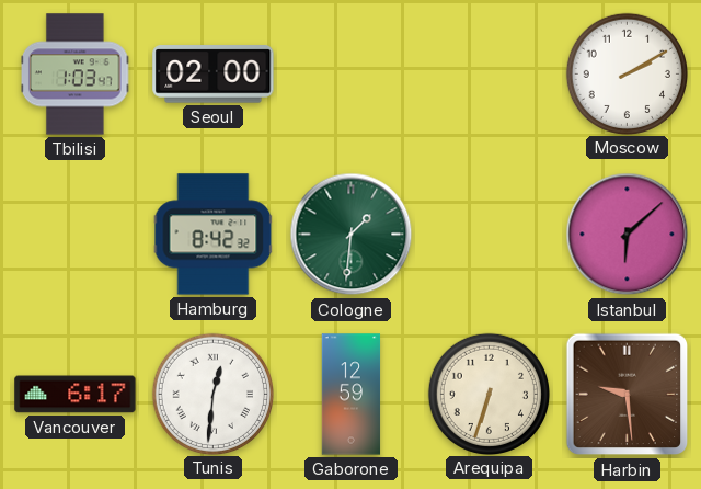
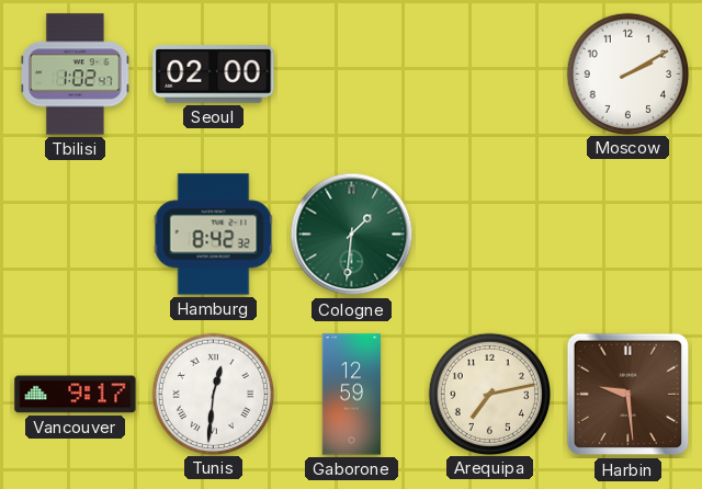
Tbilisi: 1:03 -> 1:02 (76, 75)
Istanbul: 6:08 -> none (628, 235)
Vancouver: 6:17 -> 9:17 (76, 395)
Arequipa: 6:33 -> 7:13 (489, 394)
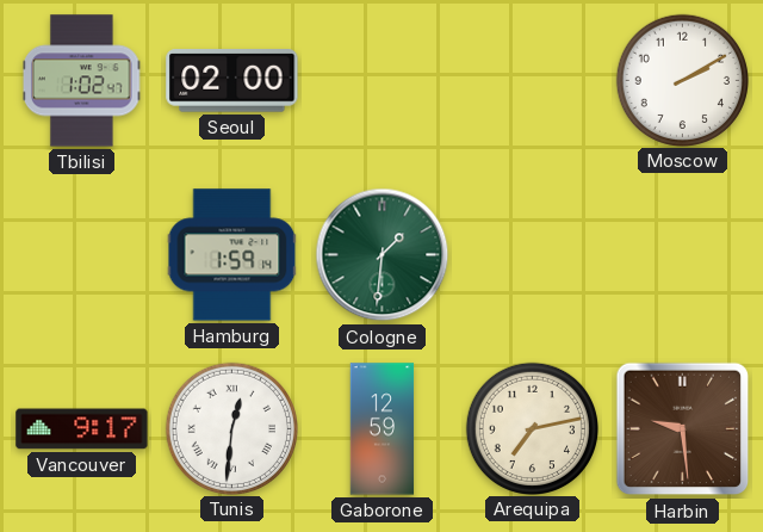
Hamburg: 8:42 -> 1:59 (232, 255)
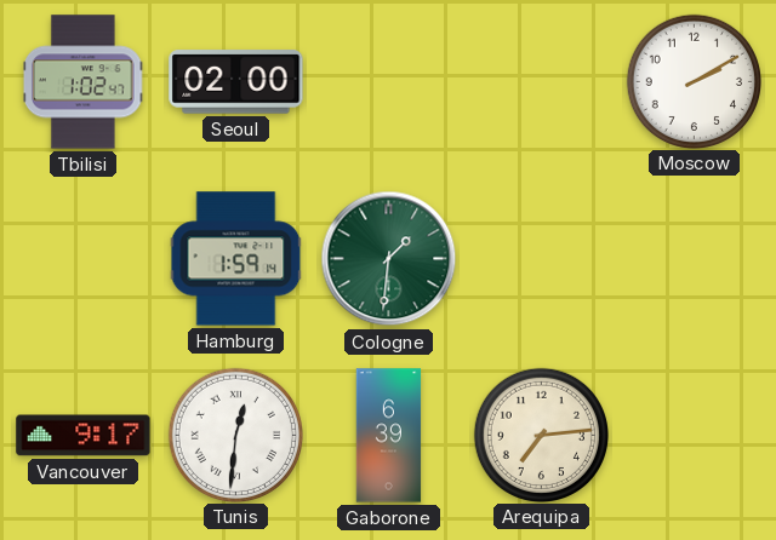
Gaborone: 12:59 -> 6:39 (389, 436)
Arequipa: 7:13 -> 7:14 (541, 435)
Harbin: 9:29 -> none (683, 429)
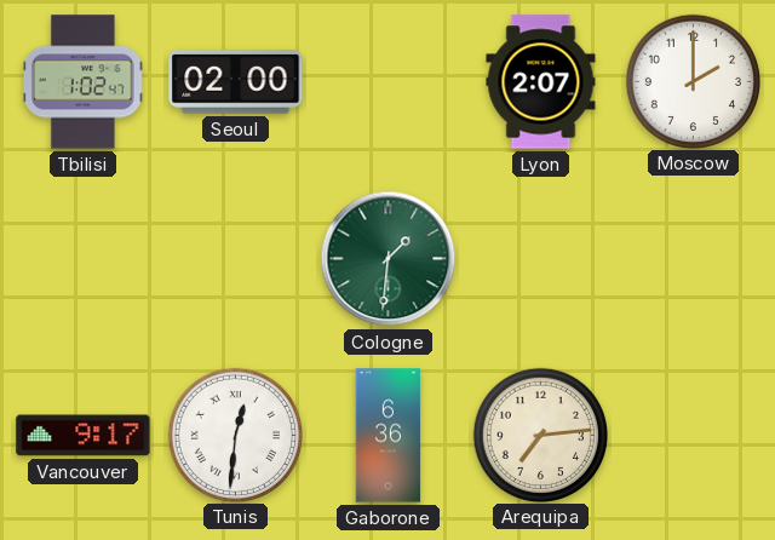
Lyon: none -> 2:07 (541, 82)
Moscow: 2:10 -> 2:00 (693, 81)
Hamburg: 1:59 -> none (236, 259)
Gaborone: 6:39 -> 6:36 (389, 436)
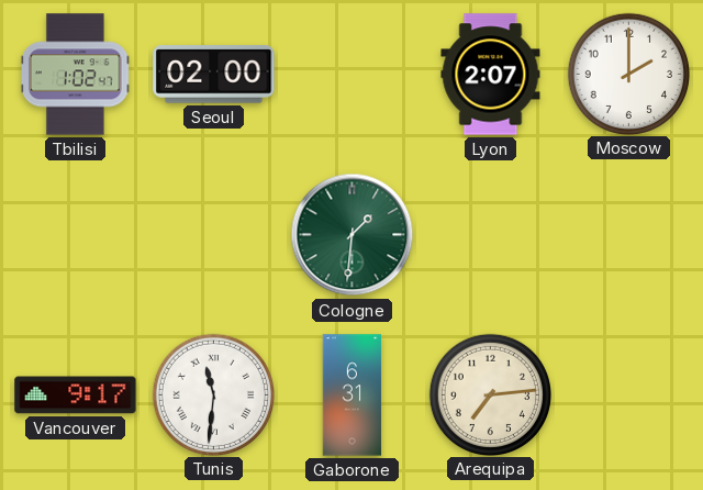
Tunis: 12:31 -> 11:31 (213, 394)
Gaborone: 6:36 -> 6:31 (353, 396)
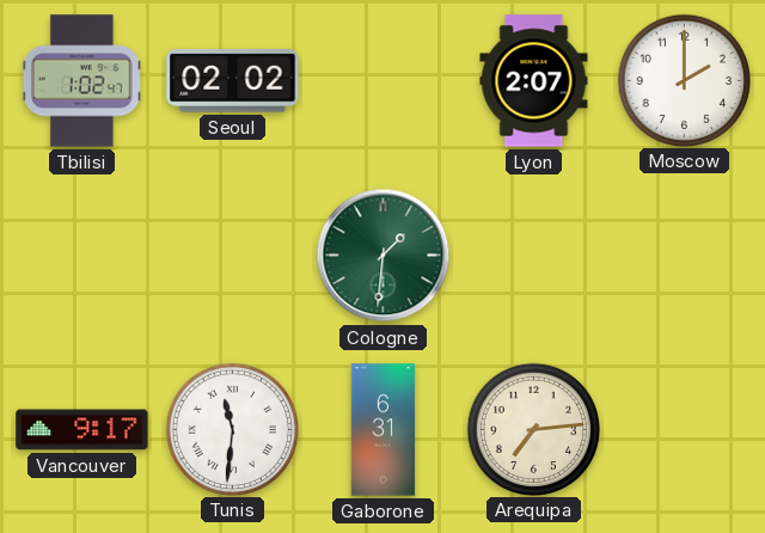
Seoul: 02:00 -> 02:02 (233, 81)
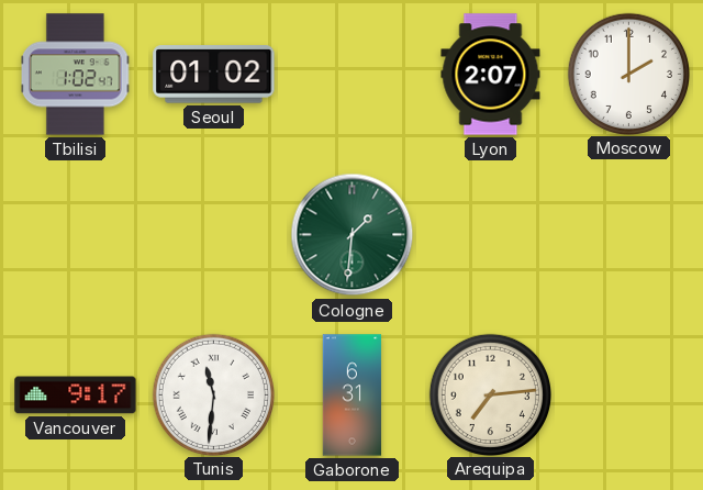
Seoul: 02:02 -> 01:02 (214, 75)
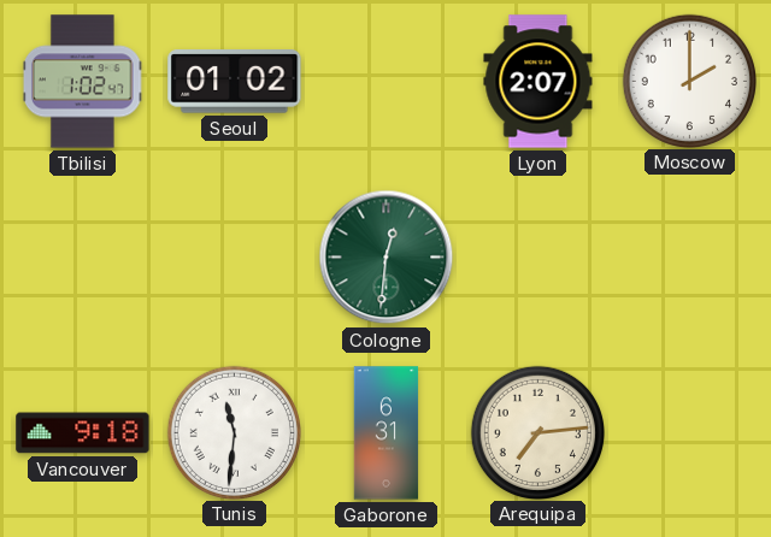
Cologne: 1:31 -> 12:31 (387, 258)
Vancouver: 9:17 -> 9:18 (83, 433)
